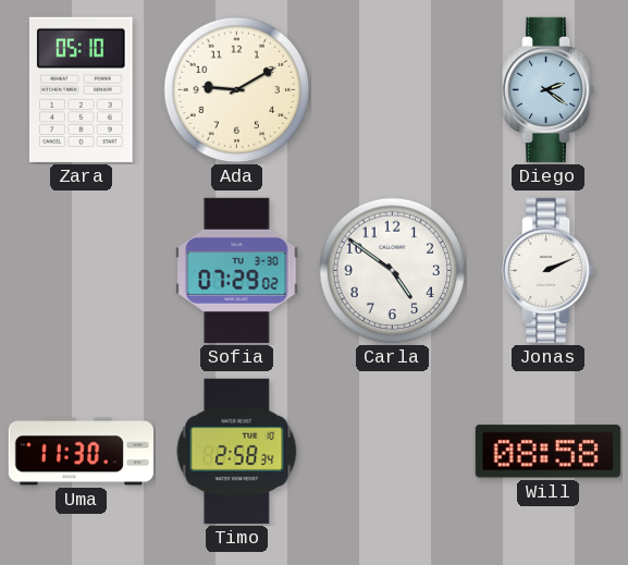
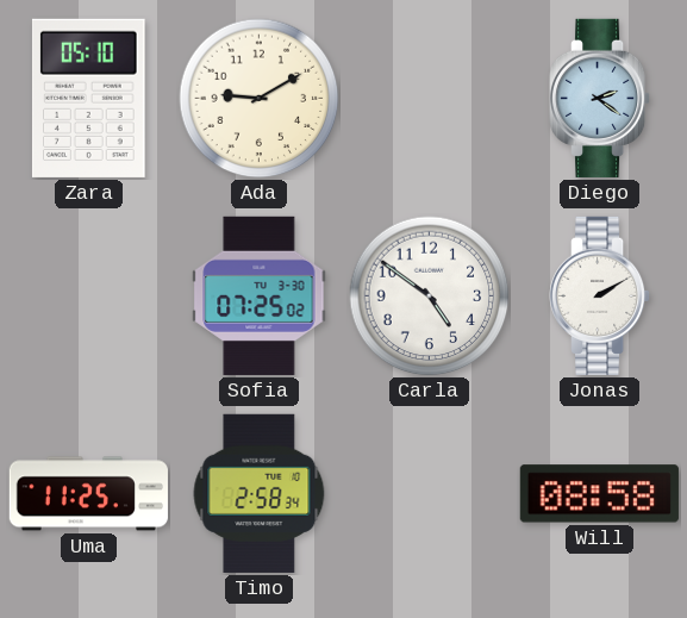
Sofia: 07:29 -> 07:25 (260, 295)
Jonas: 2:11 -> 2:10 (601, 295)
Uma: 11:30 -> 11:25 (88, 494)
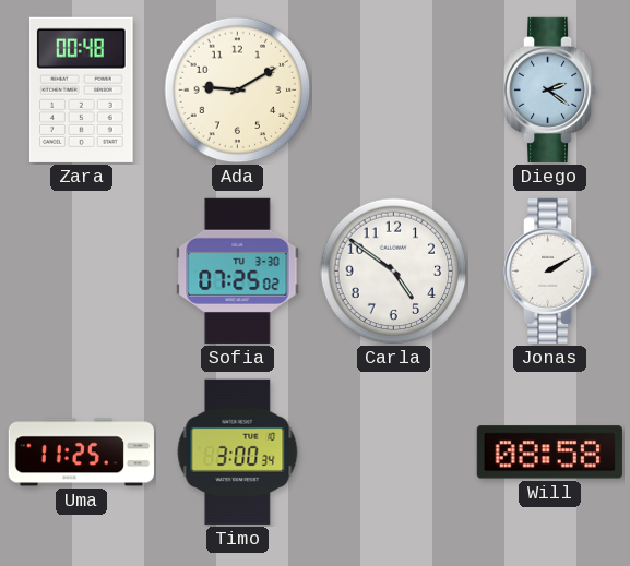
Zara: 05:10 -> 00:48 (81, 89)
Timo: 2:58 -> 3:00 (238, 451)
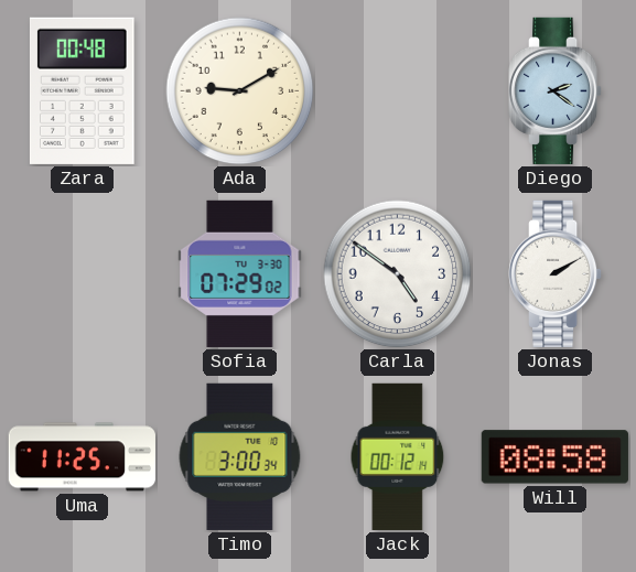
Sofia: 07:25 -> 07:29 (240, 273)
Jack: none -> 00:12 (398, 456)
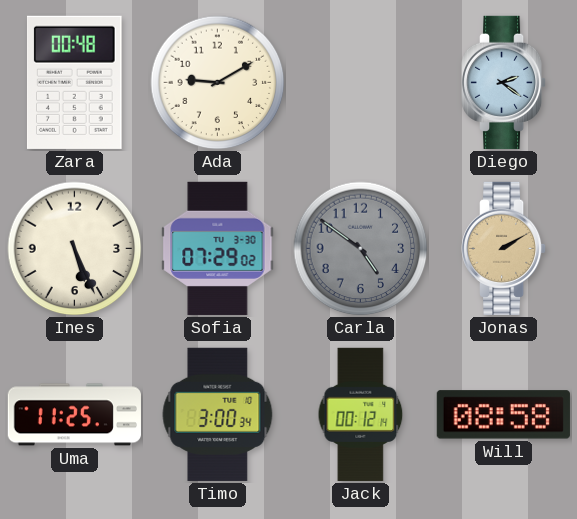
Ines: none -> 5:26 (75, 249)
Carla dial: white -> grey (361, 249)
Jonas dial: white -> champagne (505, 248)
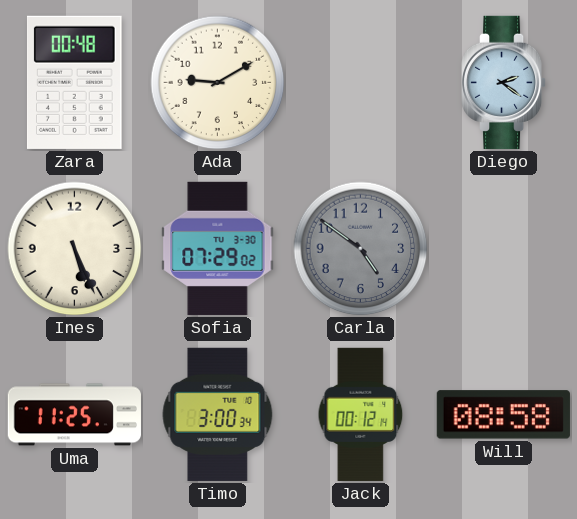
Jonas: 2:10 -> none (505, 248)
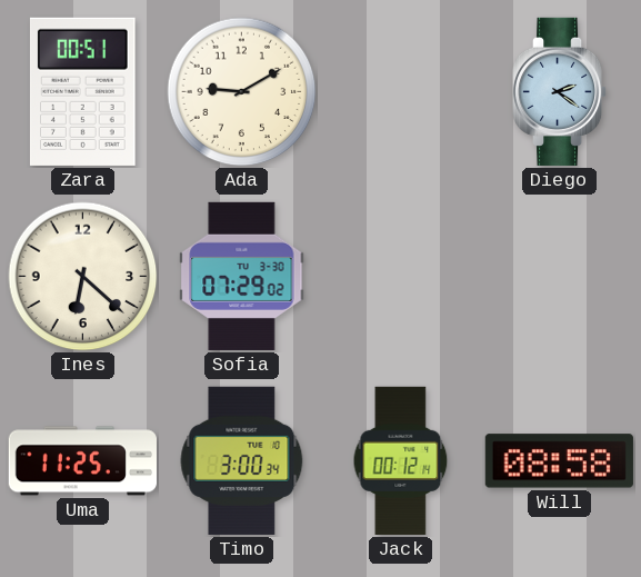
Zara: 00:48 -> 00:51 (82, 91)
Ines: 5:26 -> 6:22 (83, 277)
Carla: 4:51 -> none (361, 249)
